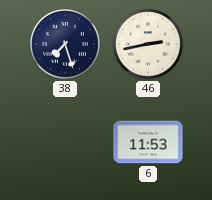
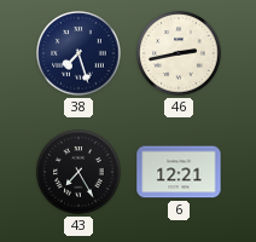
43: none -> 7:25 (78, 172)
6: 11:53 -> 12:21 (179, 172)
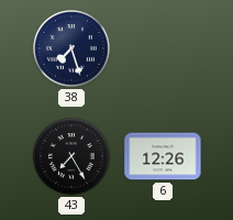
46: 2:43 -> none (179, 53)
6: 12:21 -> 12:26 (163, 156)
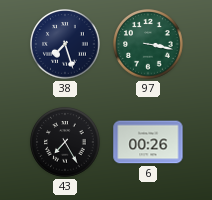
97: none -> 3:17 (148, 44)
6: 12:26 -> 00:26 (148, 142)
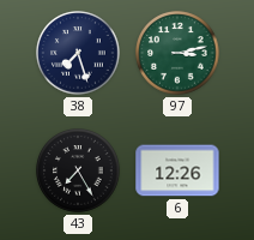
97: 3:17 -> 3:13 (177, 53)
6: 00:26 -> 12:26 (177, 170)
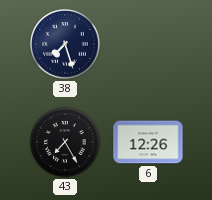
97: 3:13 -> none (177, 53)
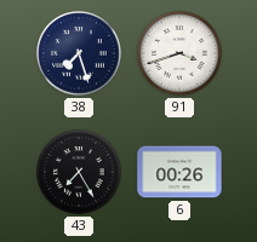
91: none -> 3:42 (179, 53)
6: 12:26 -> 00:26 (179, 172)
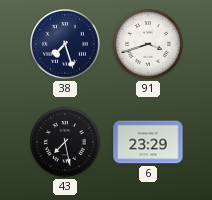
43: 7:25 -> 7:28 (65, 142)
6: 00:26 -> 23:29 (148, 142)
